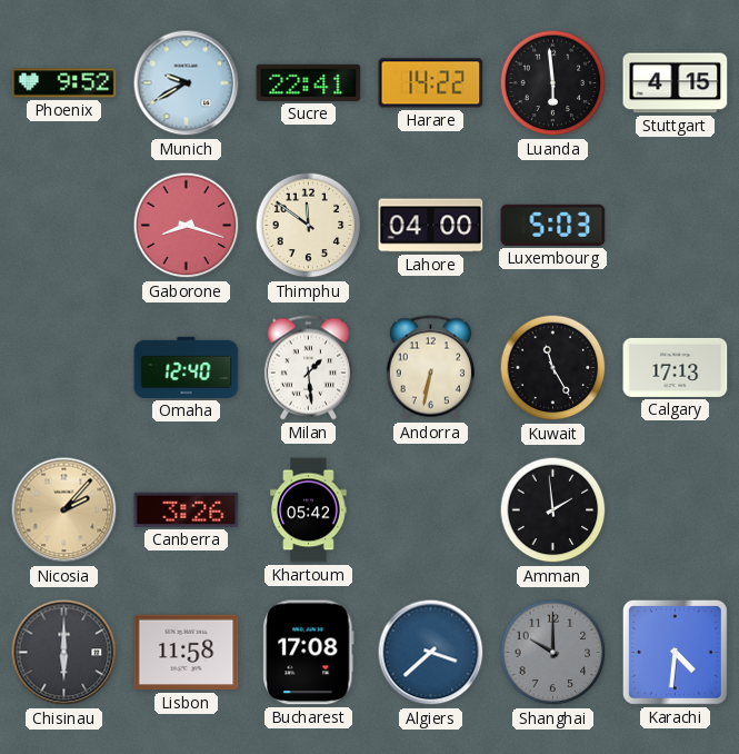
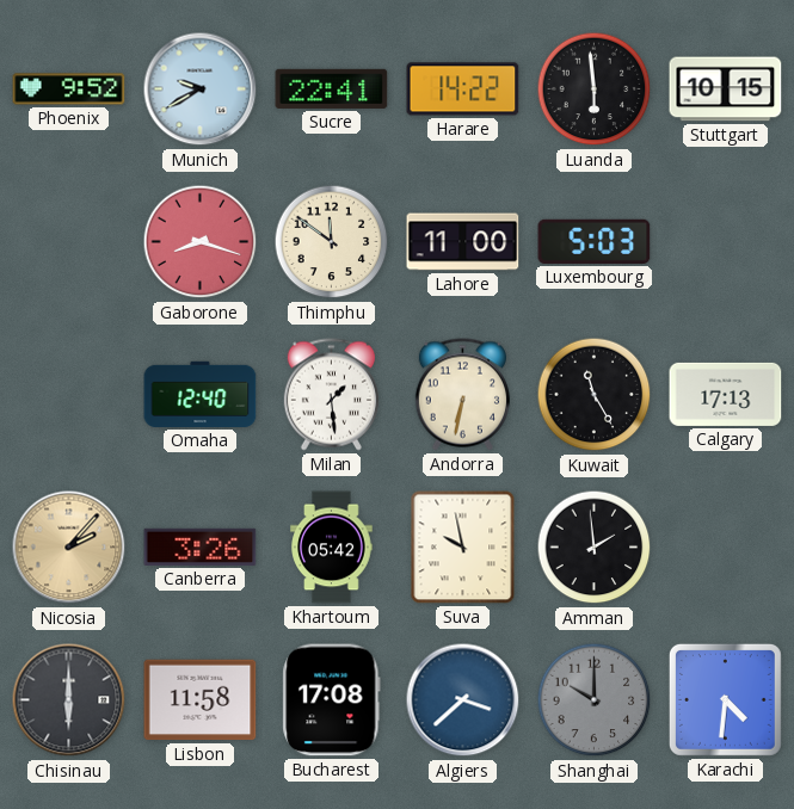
Stuttgart: 4:15 -> 10:15 (726, 89)
Lahore: 04:00 -> 11:00 (463, 242)
Suva: none -> 9:58 (463, 548)
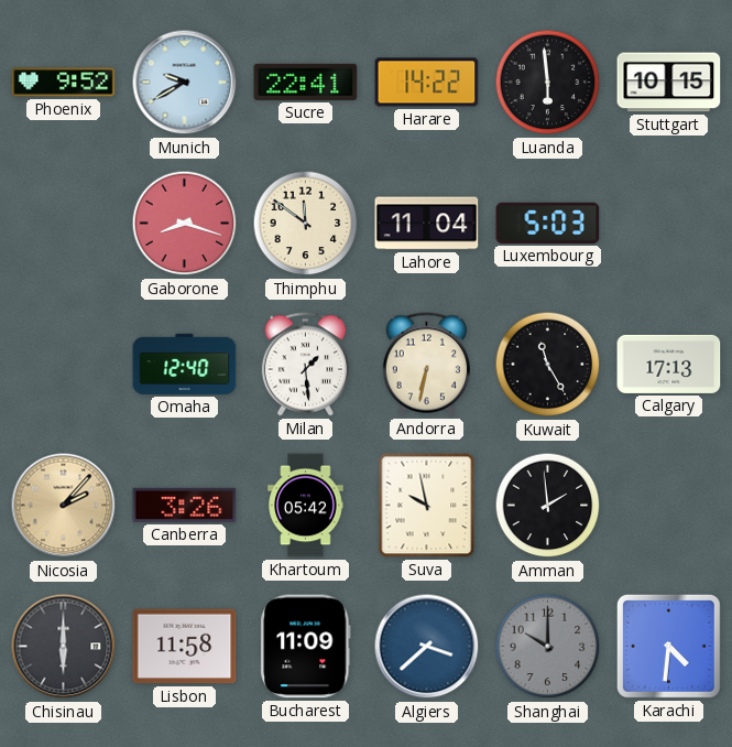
Lahore: 11:00 -> 11:04 (427, 224)
Bucharest: 17:08 -> 11:09 (306, 647)
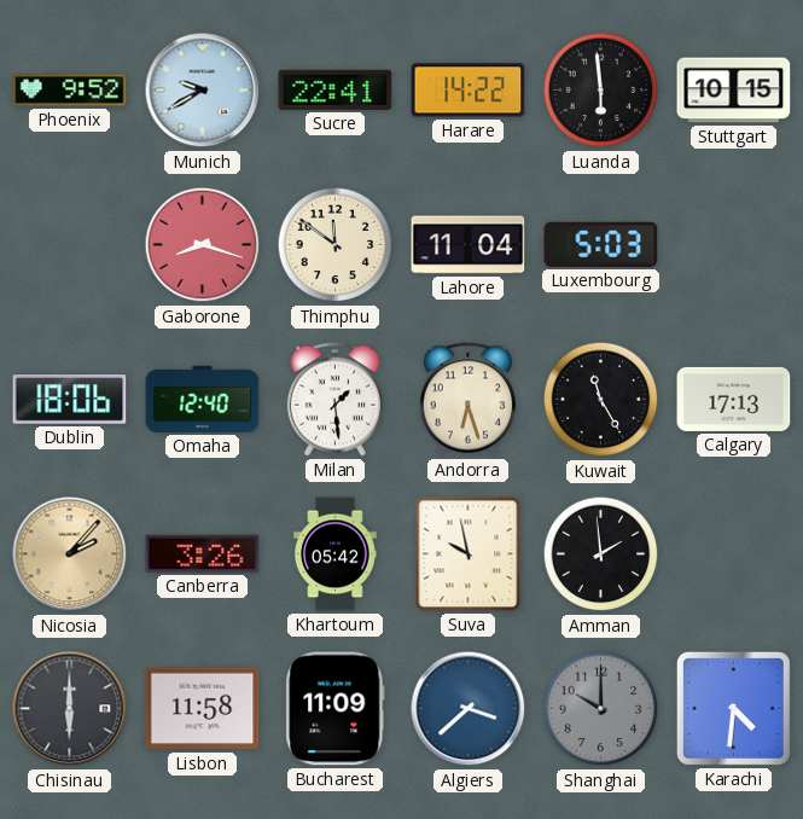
Dublin: none -> 18:06 (70, 400)
Andorra: 6:32 -> 6:27 (467, 400)
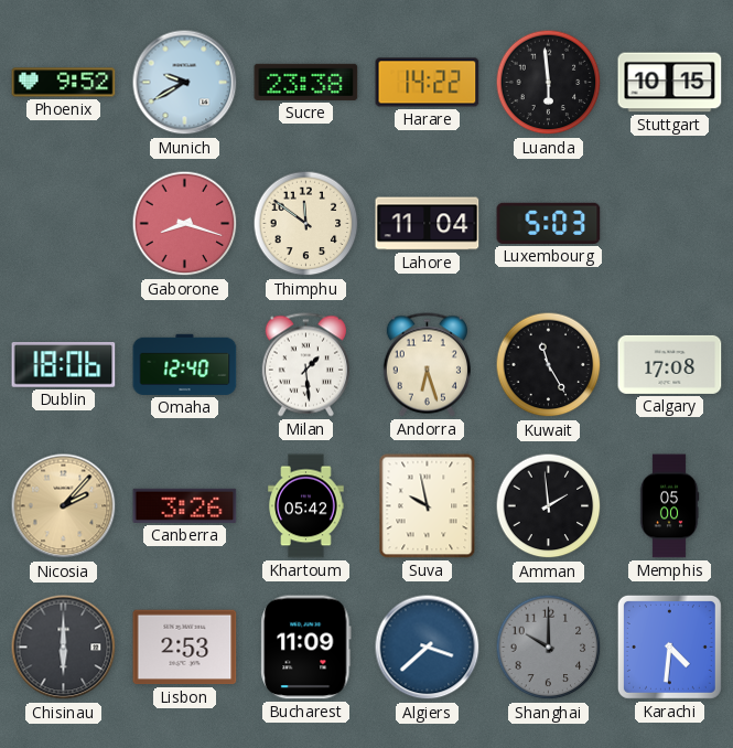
Sucre: 22:41 -> 23:38 (306, 82)
Calgary: 17:13 -> 17:08 (670, 364)
Memphis: none -> 05:00 (669, 506)
Lisbon: 11:58 -> 2:53 (185, 648)
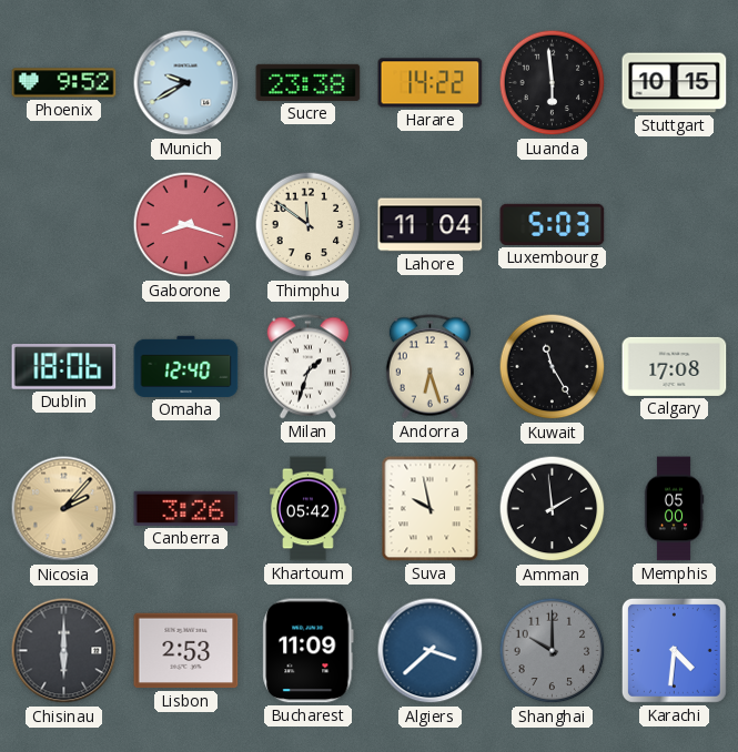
Milan: 1:29 -> 1:33 (307, 367)
